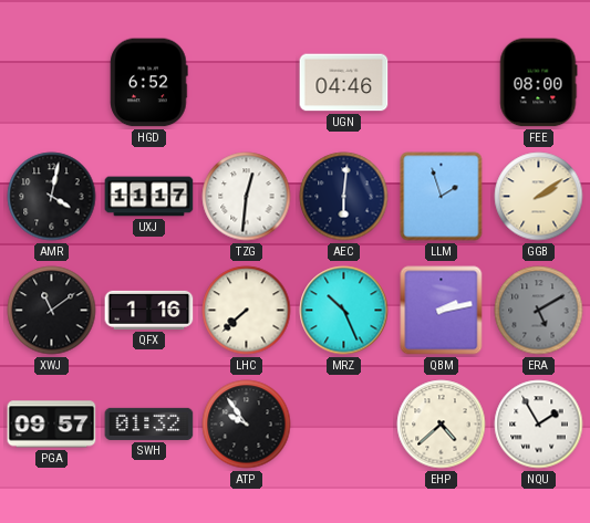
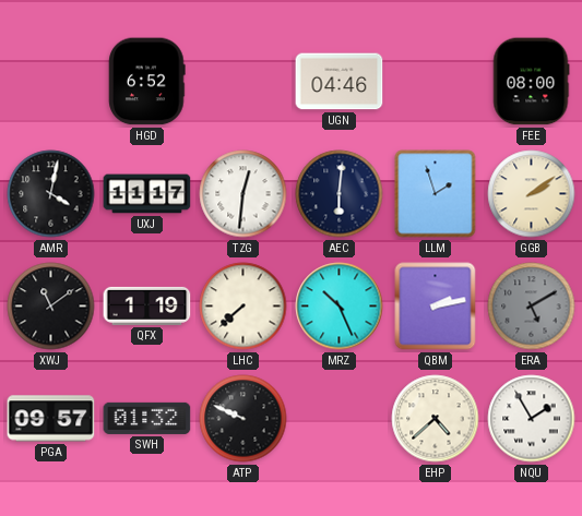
QFX: 1:16 -> 1:19 (147, 305)
ATP: 9:54 -> 9:49 (244, 419)
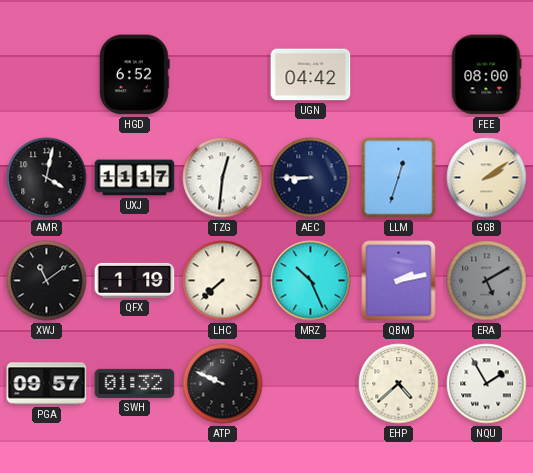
UGN: 04:46 -> 04:42 (311, 75)
AEC: 6:01 -> 8:45 (311, 178)
LLM: 1:57 -> 12:33 (399, 178)
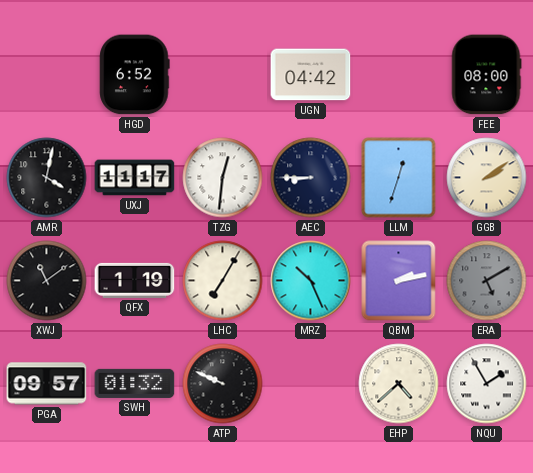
LHC: 7:38 -> 7:05 (223, 281)
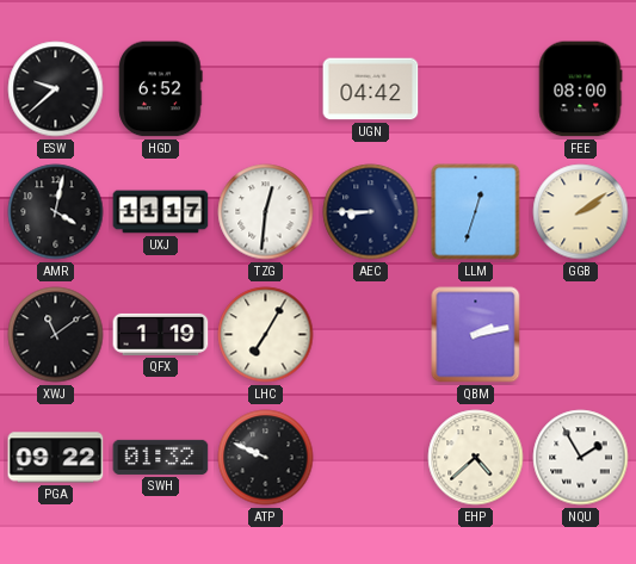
ESW: none -> 9:38 (56, 89)
MRZ: 10:26 -> none (311, 281)
ERA: 5:10 -> none (487, 281)
PGA: 09:57 -> 09:22 (56, 458)
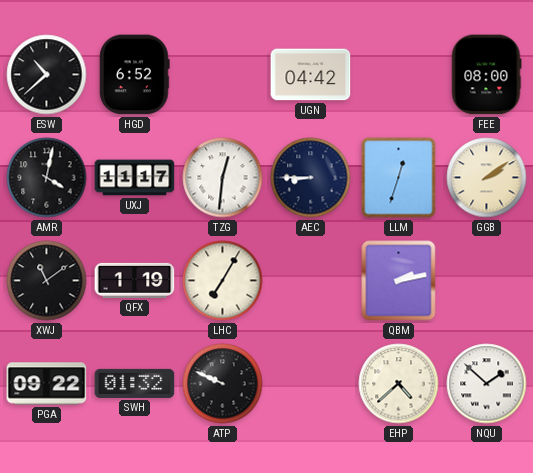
ESW: 9:38 -> 10:38 (47, 75)
NQU: 1:55 -> 1:52 (487, 384)
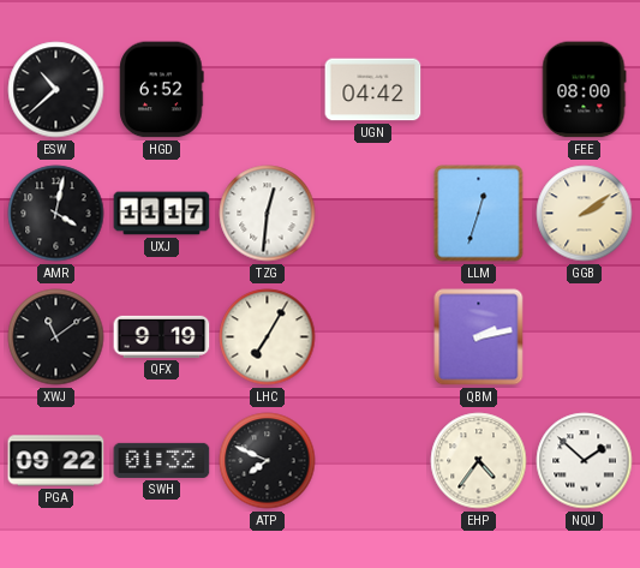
AEC: 8:45 -> none (311, 178)
QFX: 1:19 -> 9:19 (162, 336)
ATP: 9:49 -> 7:49 (268, 461)
EHP: 4:38 -> 4:36 (479, 461)
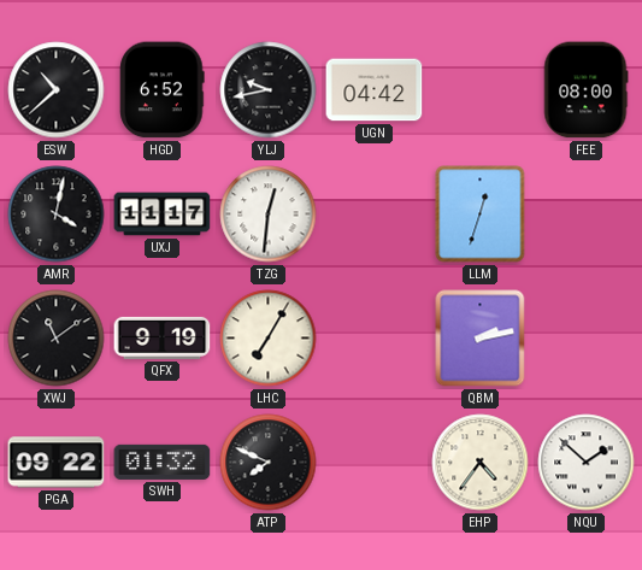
YLJ: none -> 9:43 (269, 90)
GGB: 2:09 -> none (585, 214)
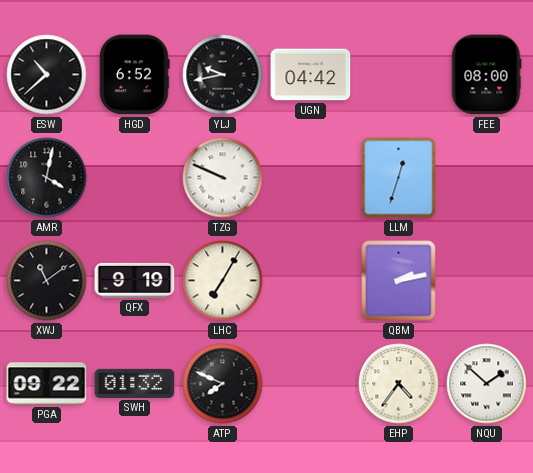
UXJ: 11:17 -> none (163, 215)
TZG: 12:31 -> 9:49 (223, 178)
